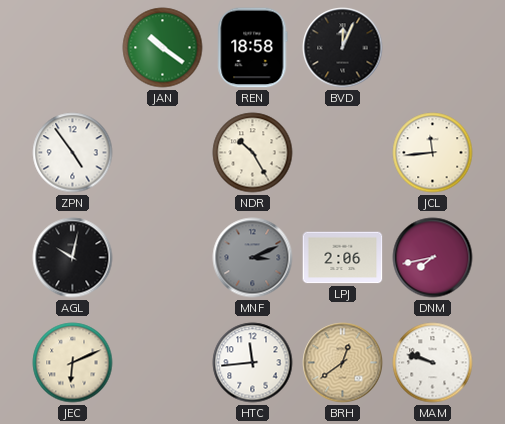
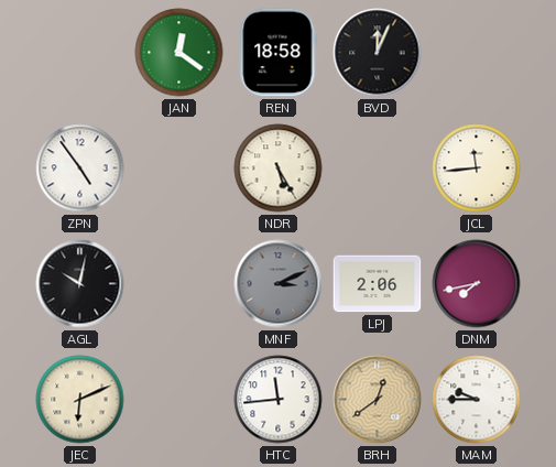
JAN: 10:21 -> 12:21 (179, 53)
NDR: 10:25 -> 5:25 (279, 169)
MAM: 9:48 -> 9:45 (477, 400)
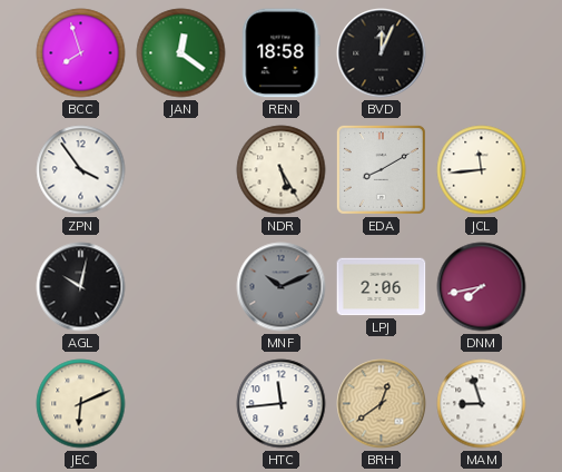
BCC: none -> 7:57 (81, 53)
ZPN: 4:54 -> 3:54 (81, 170)
EDA: none -> 8:10 (381, 169)
MNF: 3:11 -> 10:11 (282, 287)
MAM: 9:45 -> 8:57 (482, 404)
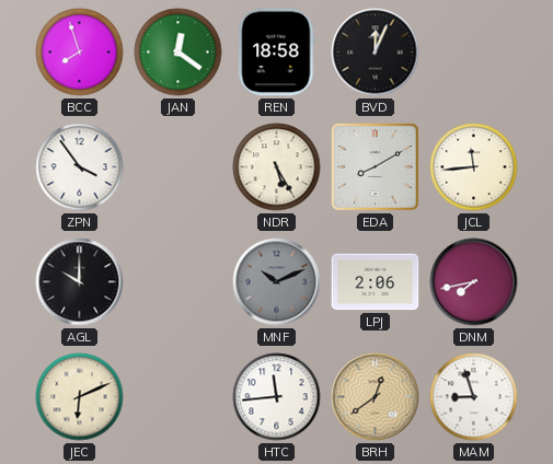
AGL: 10:02 -> 10:00 (80, 282)
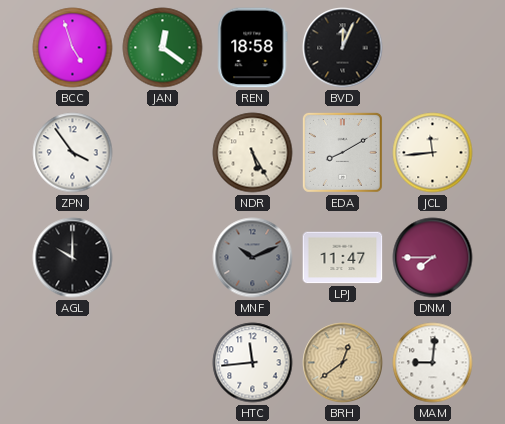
BCC: 7:57 -> 4:57 (73, 48)
LPJ: 2:06 -> 11:47 (343, 258)
DNM: 7:43 -> 7:45 (433, 258)
JEC: 6:11 -> none (80, 397)
MAM: 8:57 -> 9:01 (433, 363)
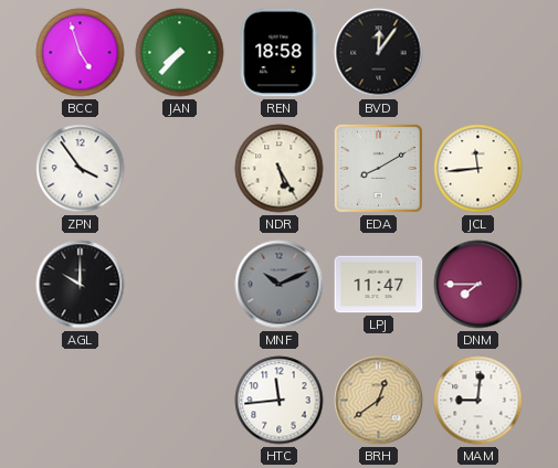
JAN: 12:21 -> 7:37 (180, 53)
BVD: 12:04 -> 12:06 (379, 53)
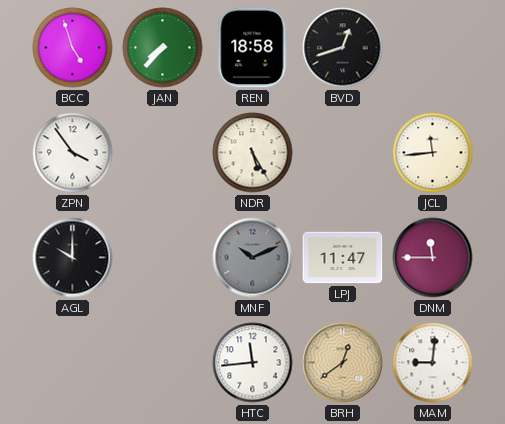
BVD: 12:06 -> 12:42 (343, 48)
EDA: 8:10 -> none (378, 168)
DNM: 7:45 -> 11:45 (433, 258)
